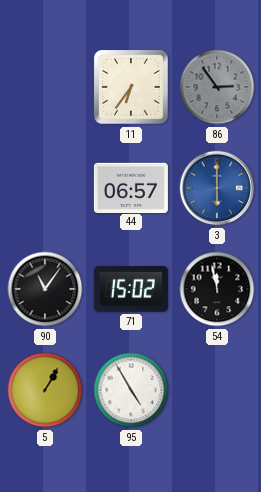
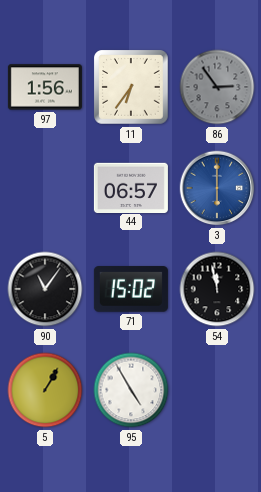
97: none -> 1:56 (45, 87)
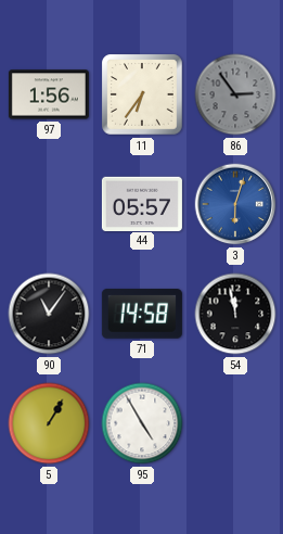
44: 06:57 -> 05:57 (142, 203)
3: 6:00 -> 6:03 (235, 204)
71: 15:02 -> 14:58 (142, 314)
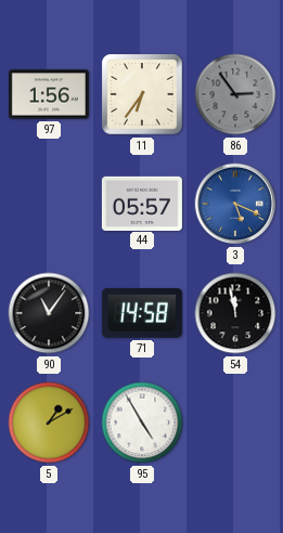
3: 6:03 -> 5:19 (235, 204)
5: 1:05 -> 1:10 (49, 422)
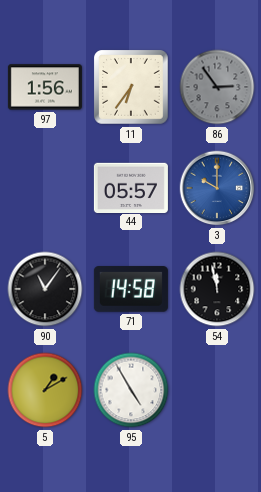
3: 5:19 -> 10:00 (217, 188)
